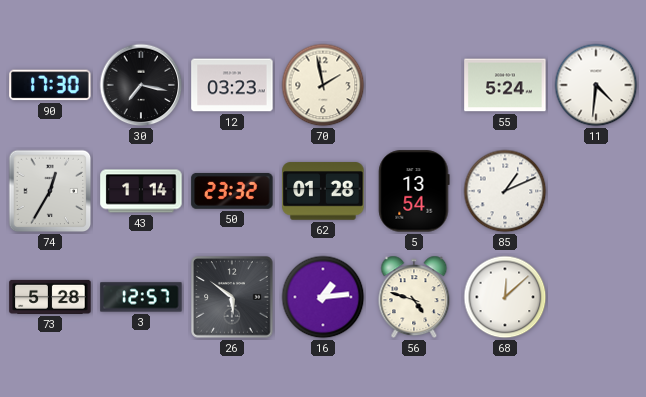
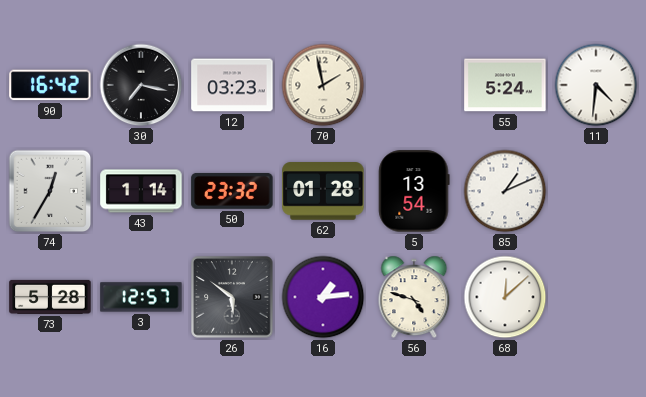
90: 17:30 -> 16:42 (50, 85)
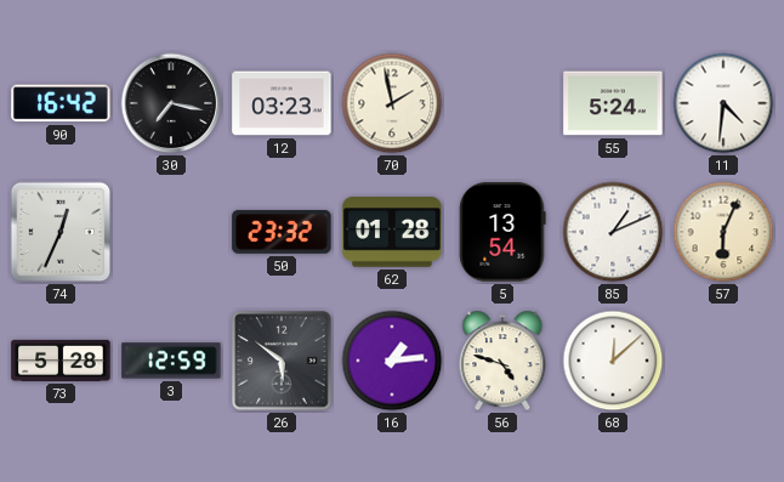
74: 12:35 -> 12:34 (61, 232)
43: 1:14 -> none (141, 191)
57: none -> 6:04 (723, 232)
3: 12:57 -> 12:59 (171, 361)
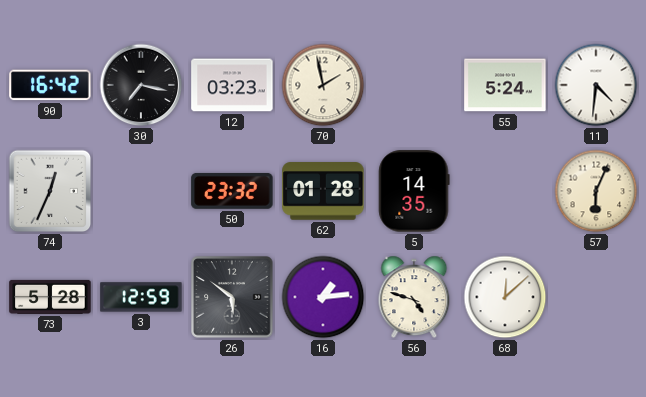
5: 13:54 -> 14:35 (414, 191)
85: 1:11 -> none (613, 232)
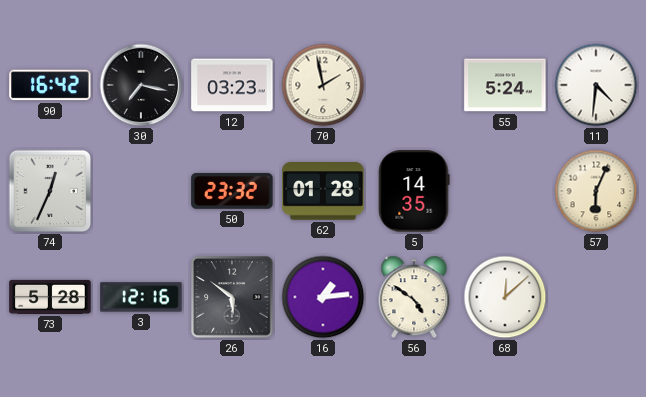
3: 12:59 -> 12:16 (141, 297)
56: 4:48 -> 4:51 (414, 297)
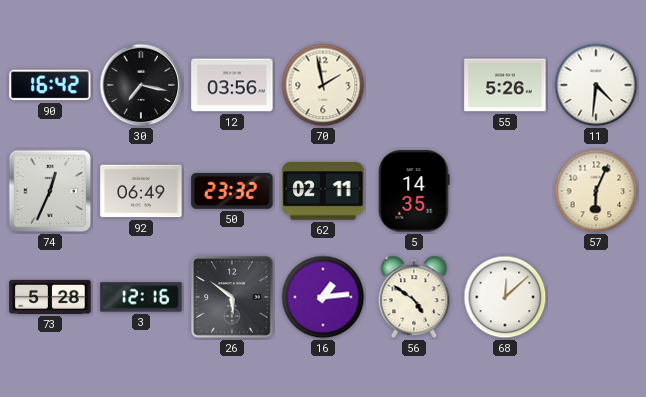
12: 03:23 -> 03:56 (232, 85)
55: 5:24 -> 5:26 (505, 85)
92: none -> 06:49 (141, 191)
62: 01:28 -> 02:11 (323, 191)
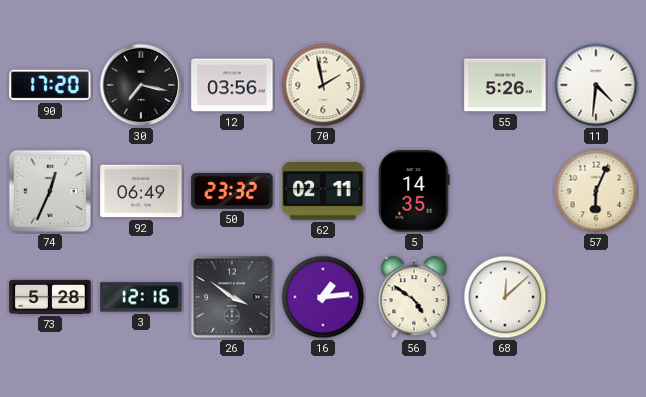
90: 16:42 -> 17:20 (50, 85)
26: 5:51 -> 3:51 (232, 297)
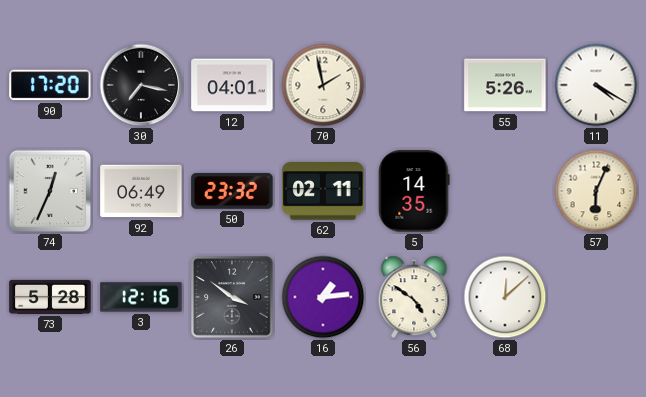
12: 03:56 -> 04:01 (232, 85)
11: 4:31 -> 4:20 (596, 85)
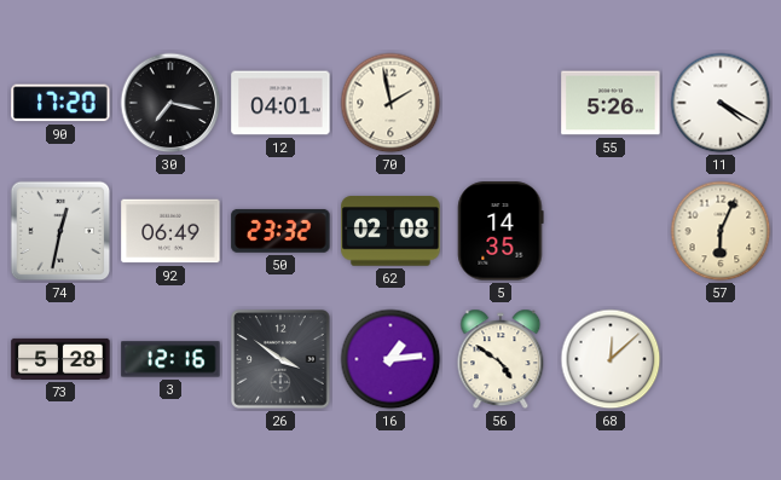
74: 12:34 -> 12:32 (60, 231)
62: 02:11 -> 02:08 (390, 231)
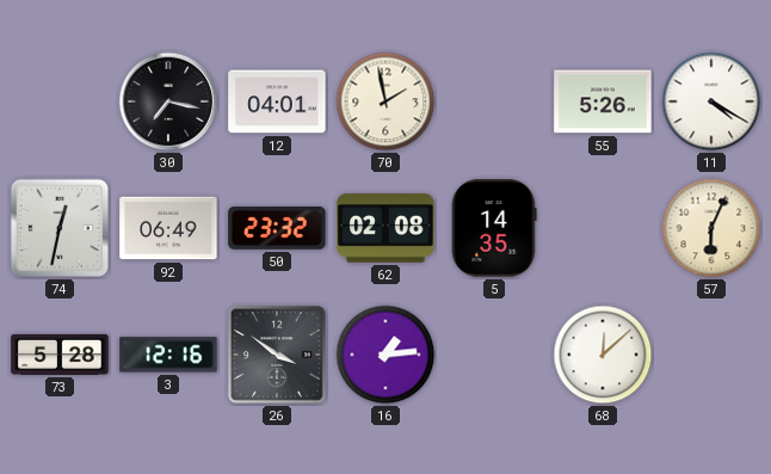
90: 17:20 -> none (60, 103)
56: 4:51 -> none (501, 359)
